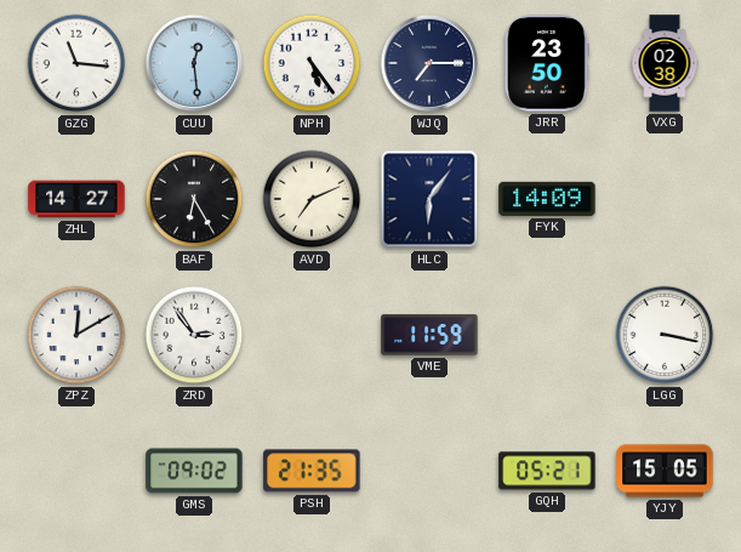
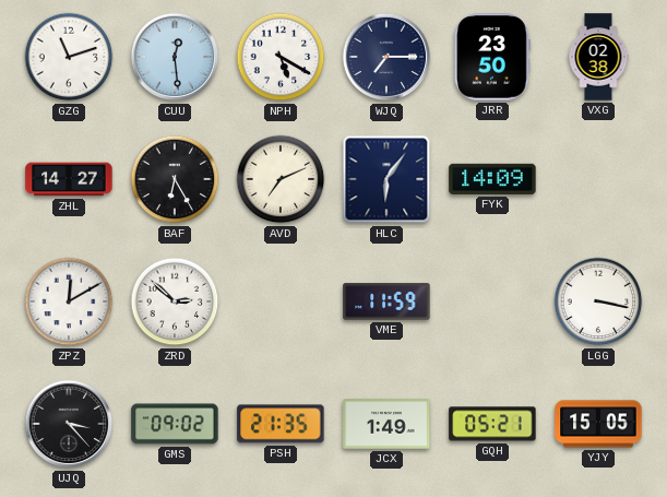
GZG: 11:16 -> 11:12 (69, 57)
NPH: 5:24 -> 5:20 (281, 57)
ZRD: 2:54 -> 2:52 (175, 301)
UJQ: none -> 3:23 (69, 424)
JCX: none -> 1:49 (386, 424)
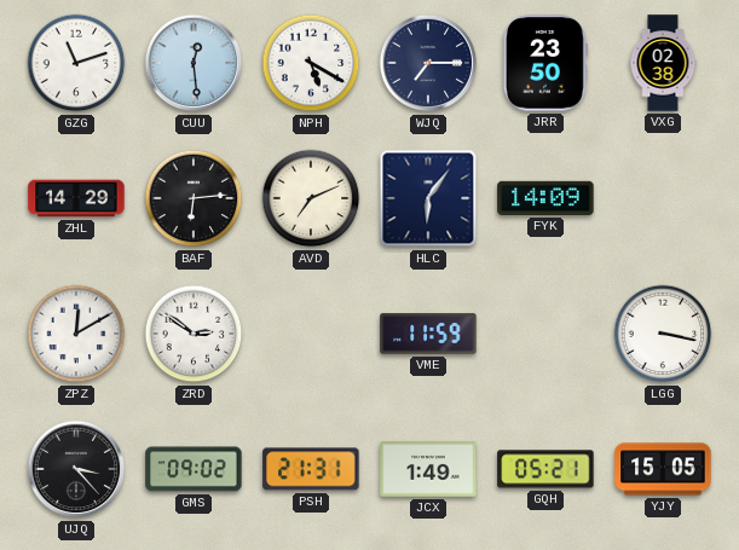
ZHL: 14:27 -> 14:29 (76, 198)
BAF: 6:25 -> 6:14 (194, 198)
ZRD: 2:52 -> 2:51 (194, 334)
PSH: 21:35 -> 21:31 (311, 469)
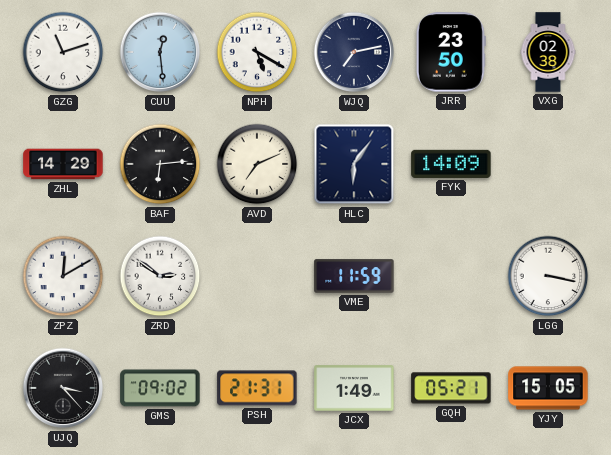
WJQ: 7:15 -> 7:13 (354, 52)
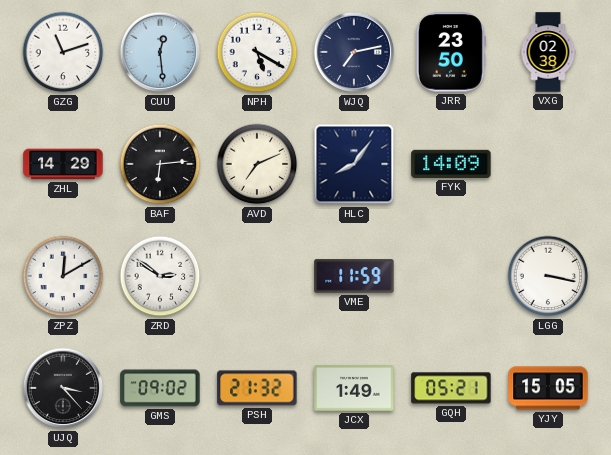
HLC: 6:06 -> 8:06 (354, 164)
PSH: 21:31 -> 21:32 (257, 388)
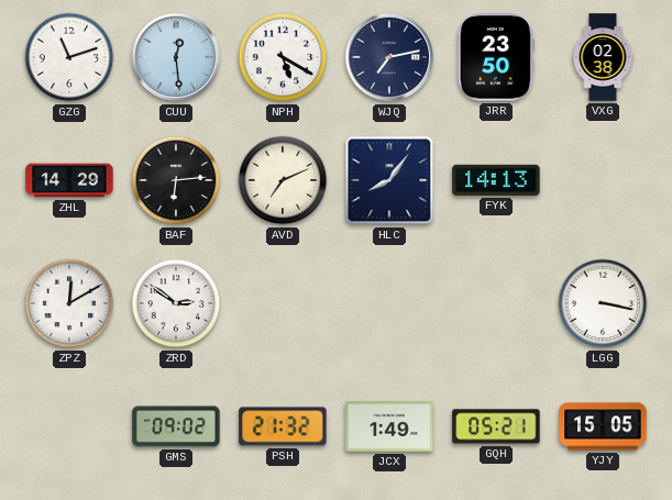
FYK: 14:09 -> 14:13 (496, 180)
VME: 11:59 -> none (354, 276)
UJQ: 3:23 -> none (63, 388)
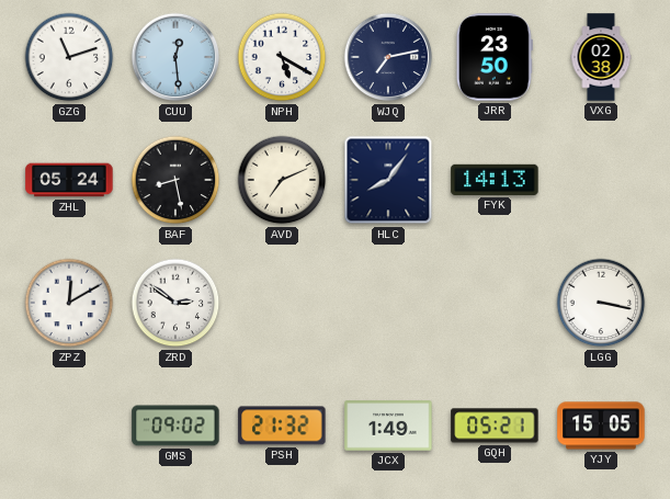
ZHL: 14:29 -> 05:24 (69, 180)
BAF: 6:14 -> 8:28 (175, 180)
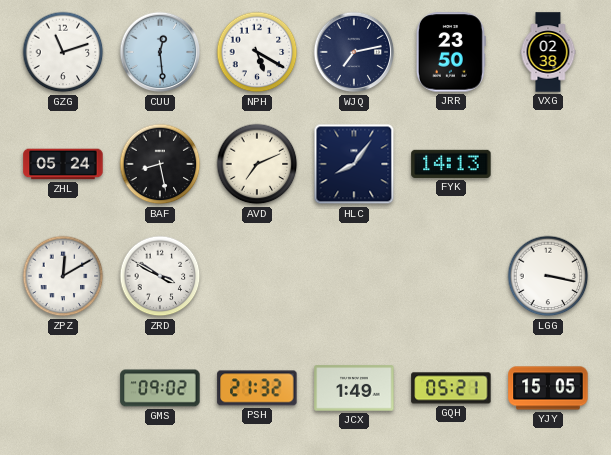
ZRD: 2:51 -> 3:50 (160, 276)
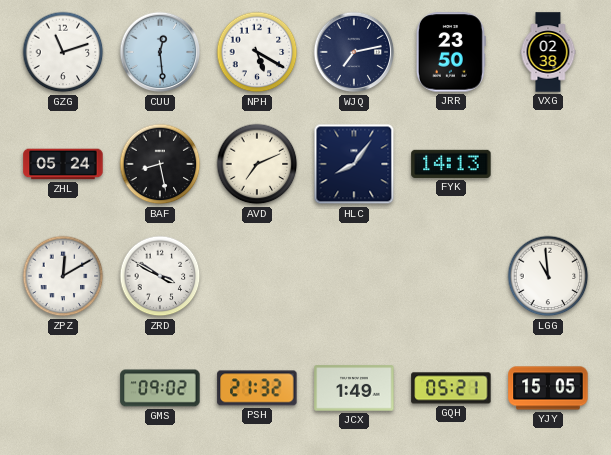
LGG: 3:17 -> 10:59 (548, 276)
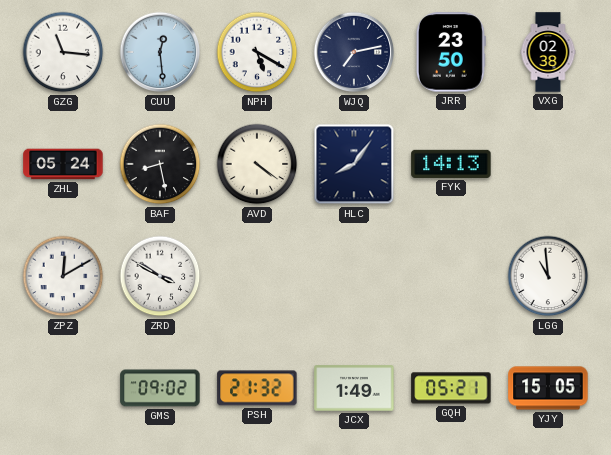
GZG: 11:12 -> 11:16 (63, 52)
AVD: 7:11 -> 4:21 (257, 164)
